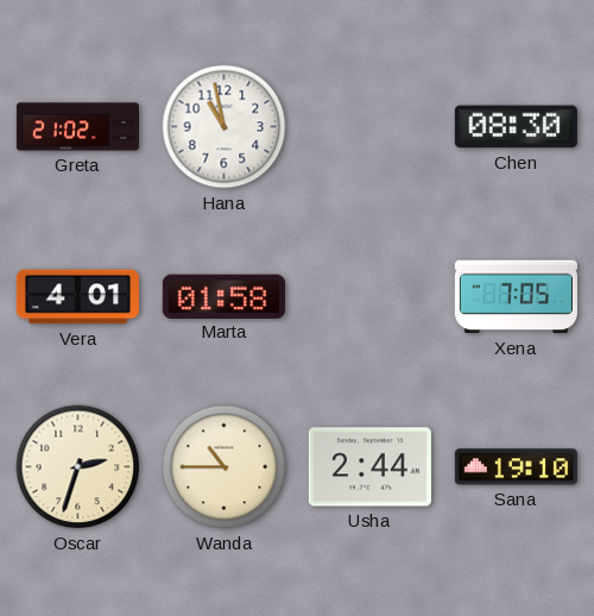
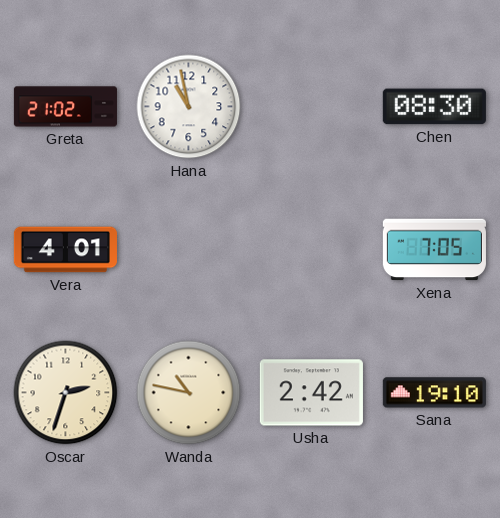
Marta: 01:58 -> none (223, 296)
Wanda: 10:45 -> 10:47 (189, 393)
Usha: 2:44 -> 2:42 (311, 393)
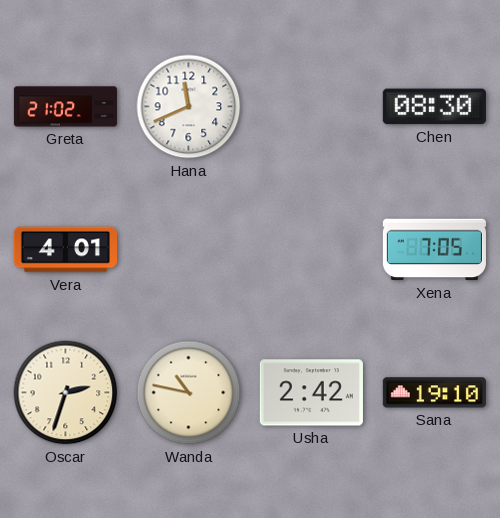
Hana: 10:58 -> 11:41 (189, 107)
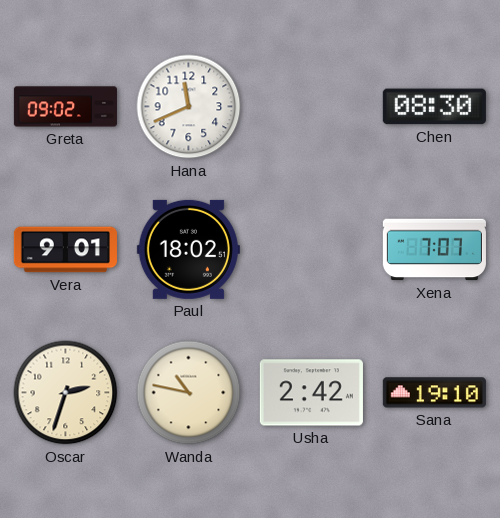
Greta: 21:02 -> 09:02 (65, 107)
Vera: 4:01 -> 9:01 (65, 250)
Paul: none -> 18:02 (188, 249)
Xena: 7:05 -> 7:07 (434, 250)
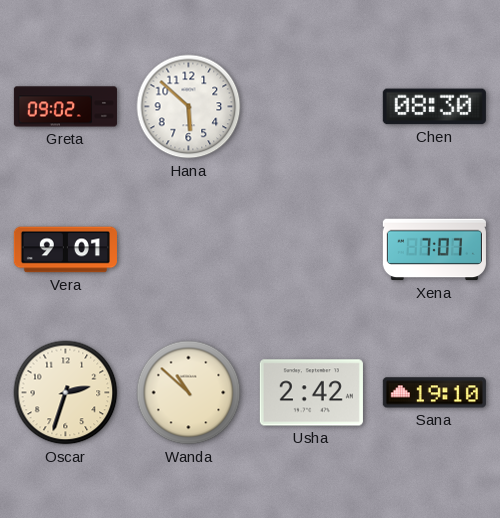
Hana: 11:41 -> 5:52 (189, 107)
Paul: 18:02 -> none (188, 249)
Wanda: 10:47 -> 10:52 (189, 393)
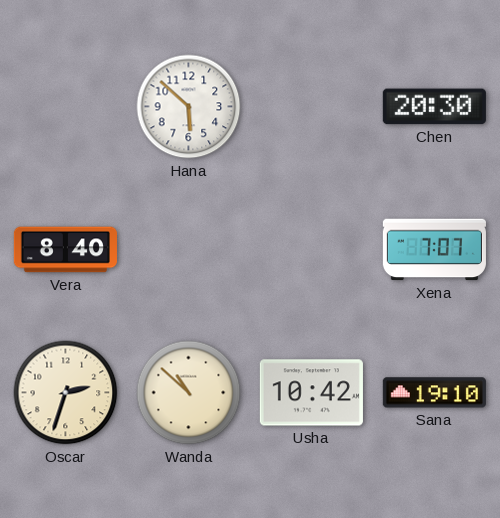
Greta: 09:02 -> none (65, 107)
Chen: 08:30 -> 20:30 (434, 107)
Vera: 9:01 -> 8:40 (65, 250)
Usha: 2:42 -> 10:42 (311, 393)
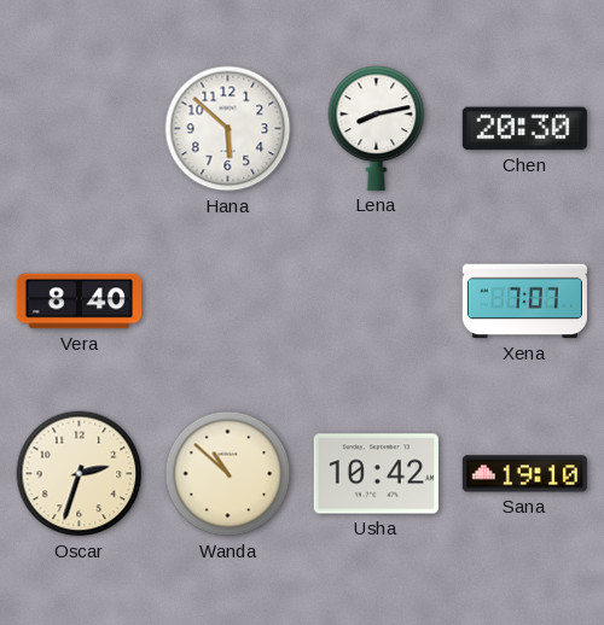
Lena: none -> 8:13 (377, 128)
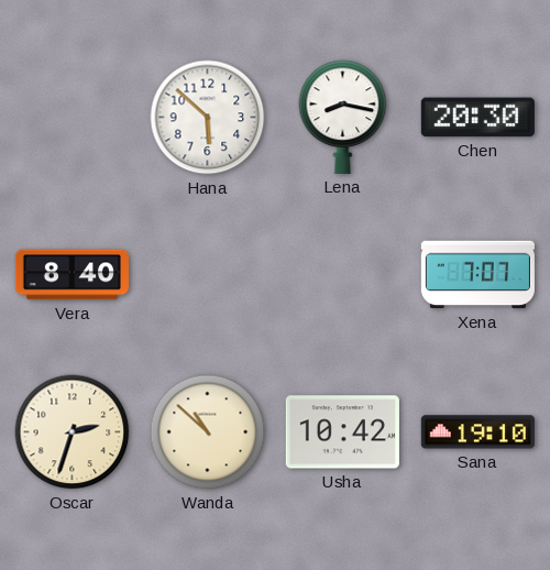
Lena: 8:13 -> 8:17 (343, 117)
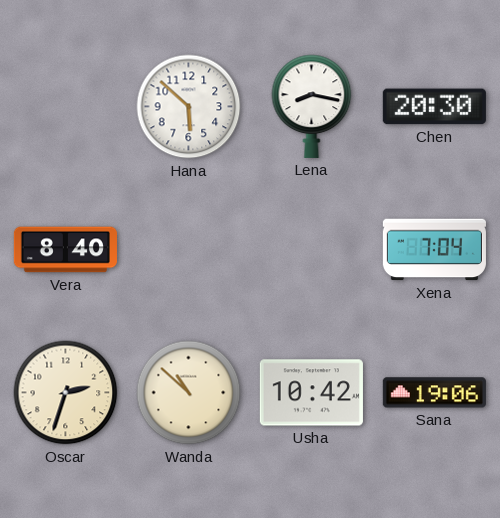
Xena: 7:07 -> 7:04 (434, 250)
Sana: 19:10 -> 19:06 (434, 393)
